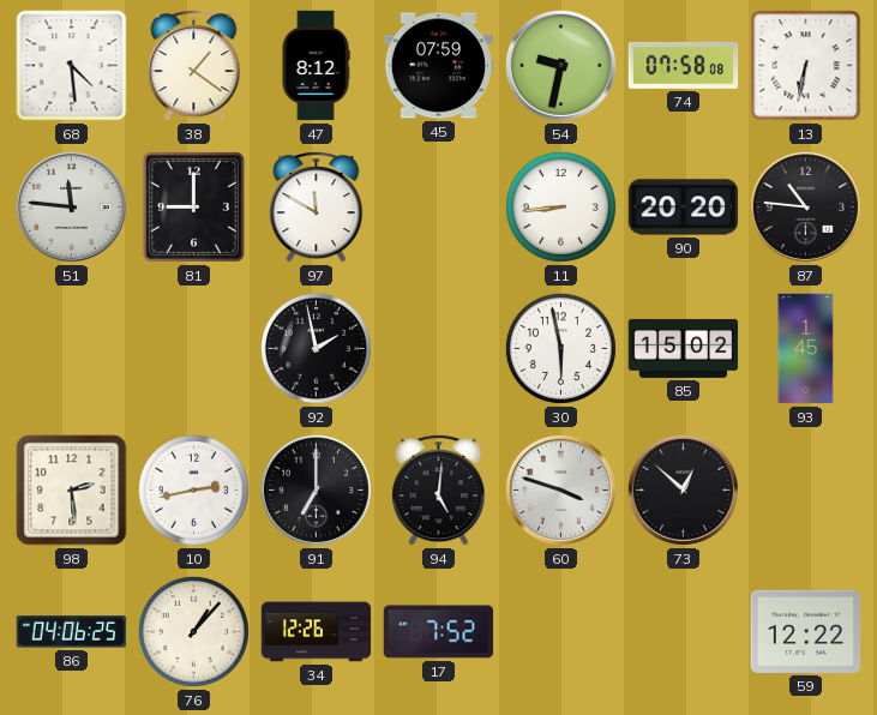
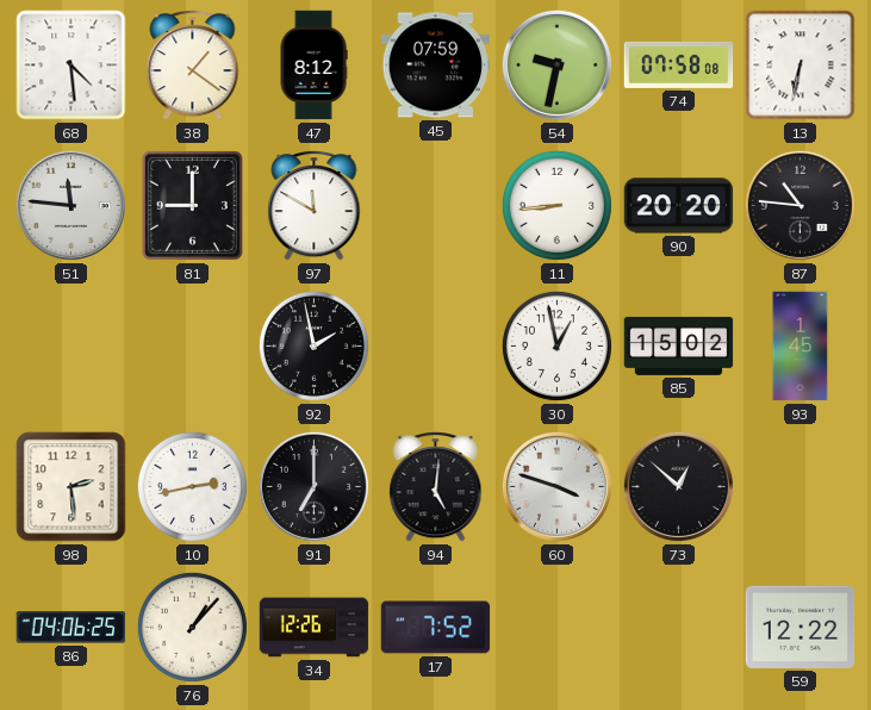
30: 5:58 -> 12:58 (556, 345)
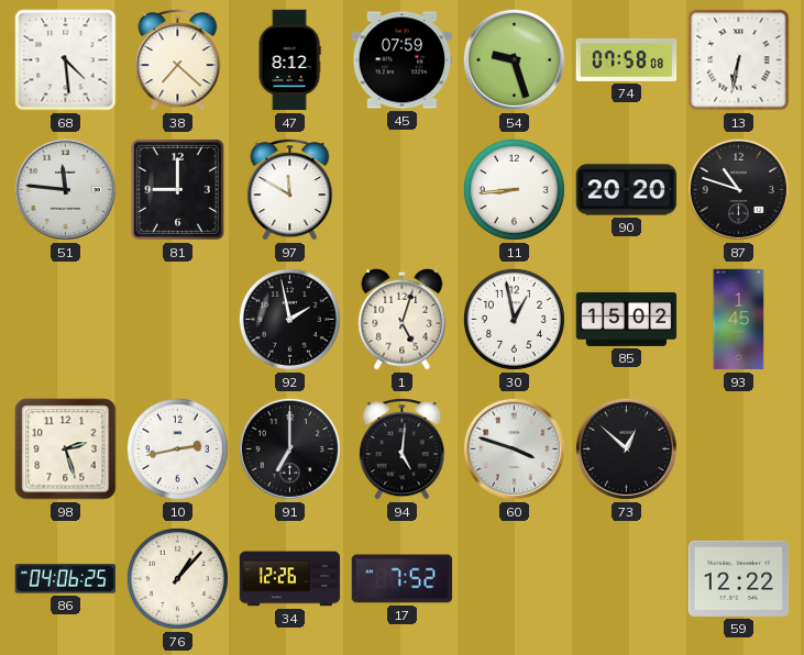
38: 1:21 -> 7:22 (178, 60)
54: 9:32 -> 9:27 (514, 59)
87: 10:46 -> 10:48 (738, 189)
1: none -> 5:03 (403, 319)
98: 2:29 -> 2:27 (66, 449)
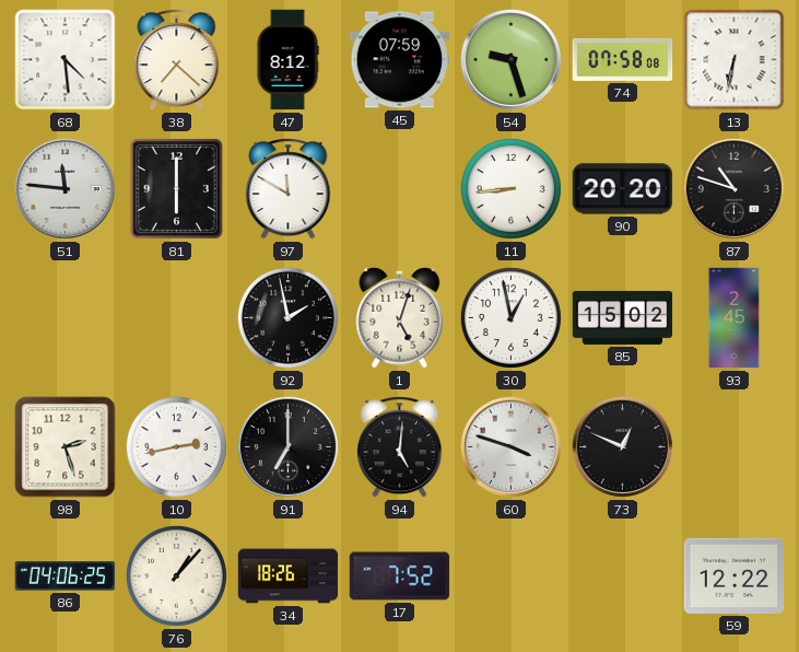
81: 9:00 -> 6:00 (176, 188)
93: 1:45 -> 2:45 (735, 318)
73: 12:52 -> 12:49 (622, 446)
34: 12:26 -> 18:26 (289, 577)
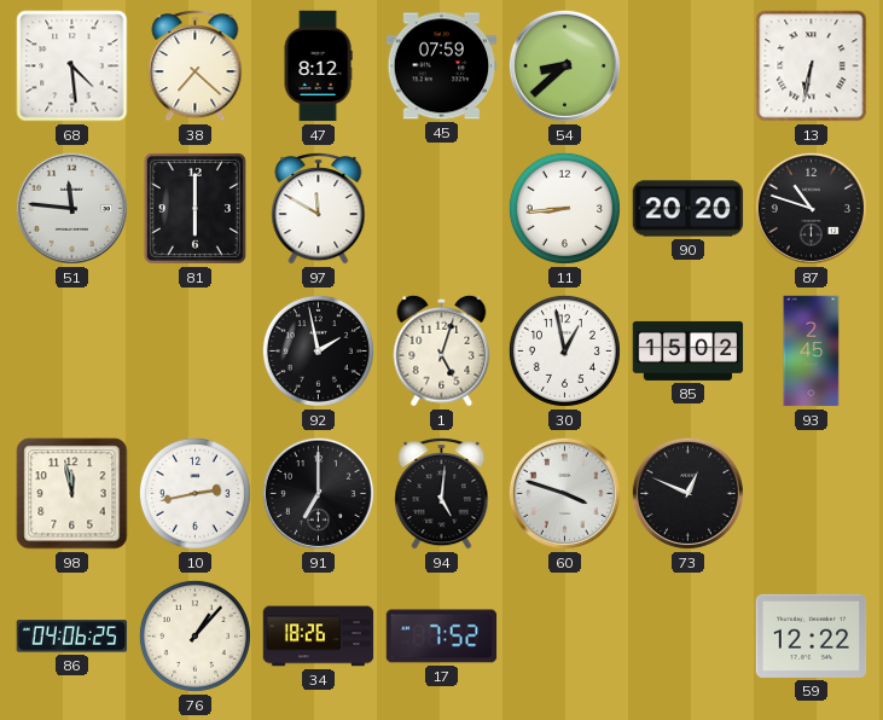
54: 9:27 -> 8:38 (564, 65)
74: 07:58 -> none (623, 59)
98: 2:27 -> 11:58 (72, 494)
